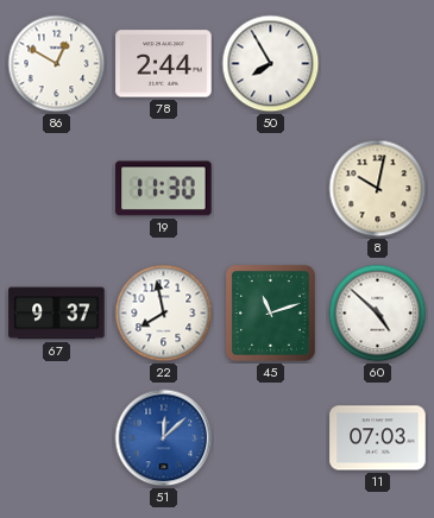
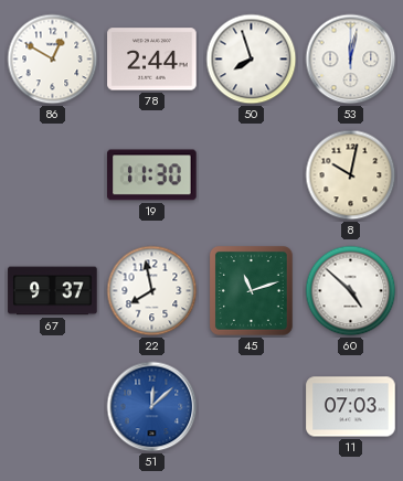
50: 7:55 -> 7:57 (252, 60)
53: none -> 12:02 (351, 60)
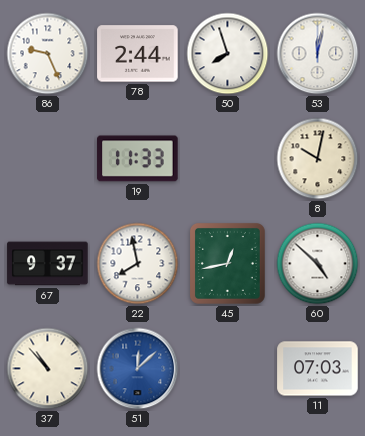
86: 12:50 -> 9:26 (48, 54)
19: 11:30 -> 11:33 (138, 159)
45: 11:12 -> 12:43 (227, 264)
37: none -> 10:53 (48, 369)
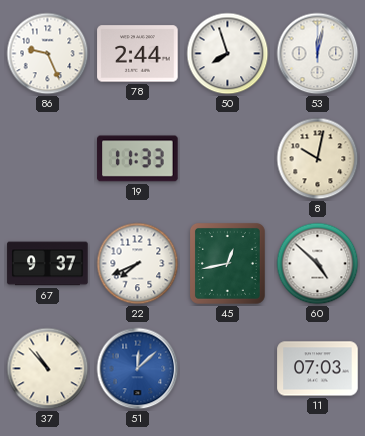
22: 7:58 -> 7:41 (138, 264)
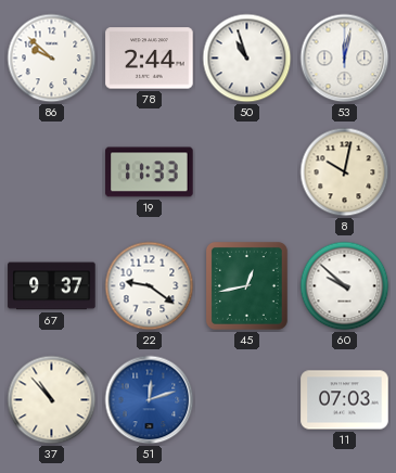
86: 9:26 -> 9:52 (52, 59)
50: 7:57 -> 10:57 (247, 59)
22: 7:41 -> 9:21 (150, 286)
60: 4:52 -> 9:52 (345, 286)
51: 12:08 -> 12:12 (150, 400)
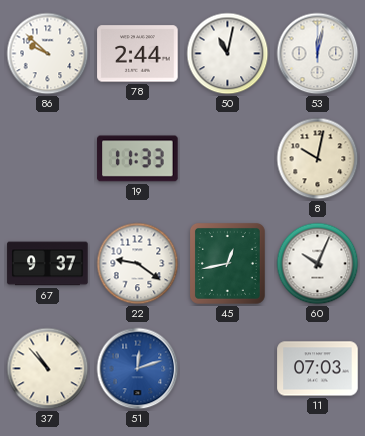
50: 10:57 -> 11:02 (228, 54)
60: 9:52 -> 10:04 (318, 264)
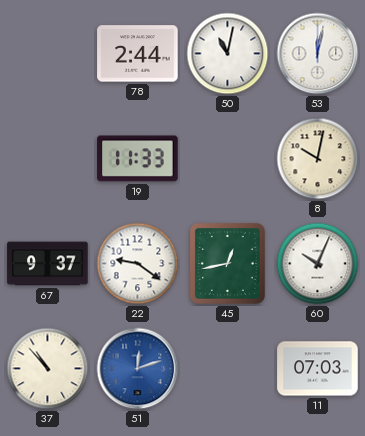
86: 9:52 -> none (48, 54)
